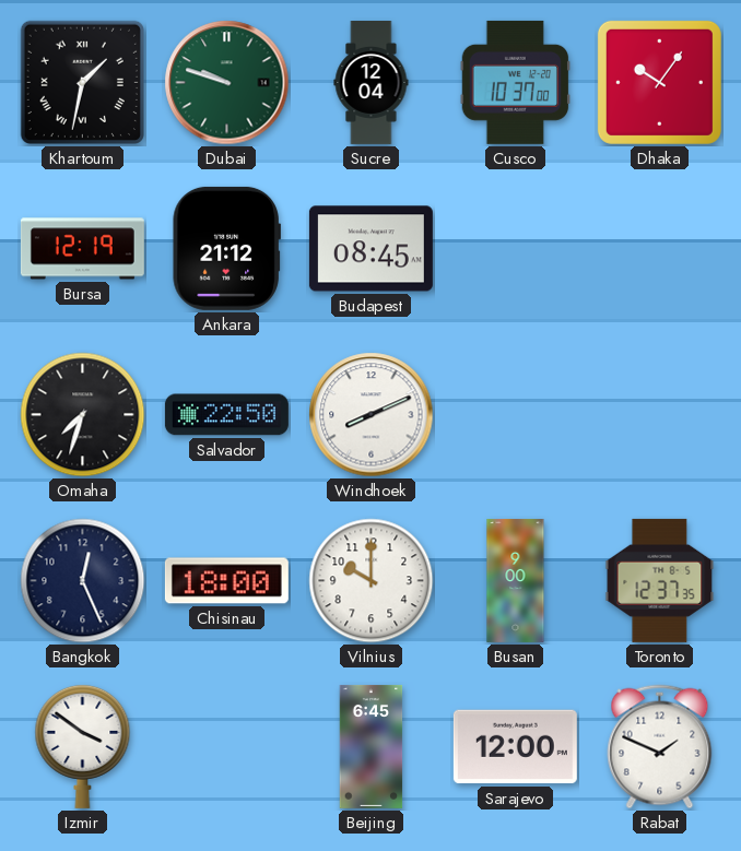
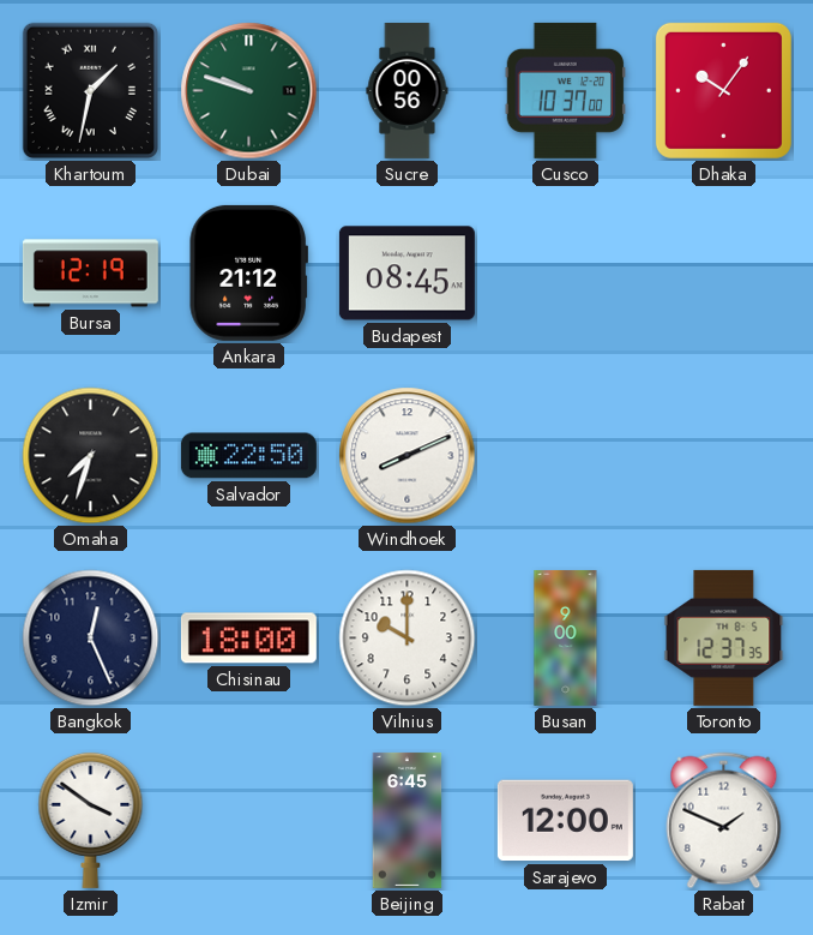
Sucre: 12:04 -> 00:56 (408, 90)
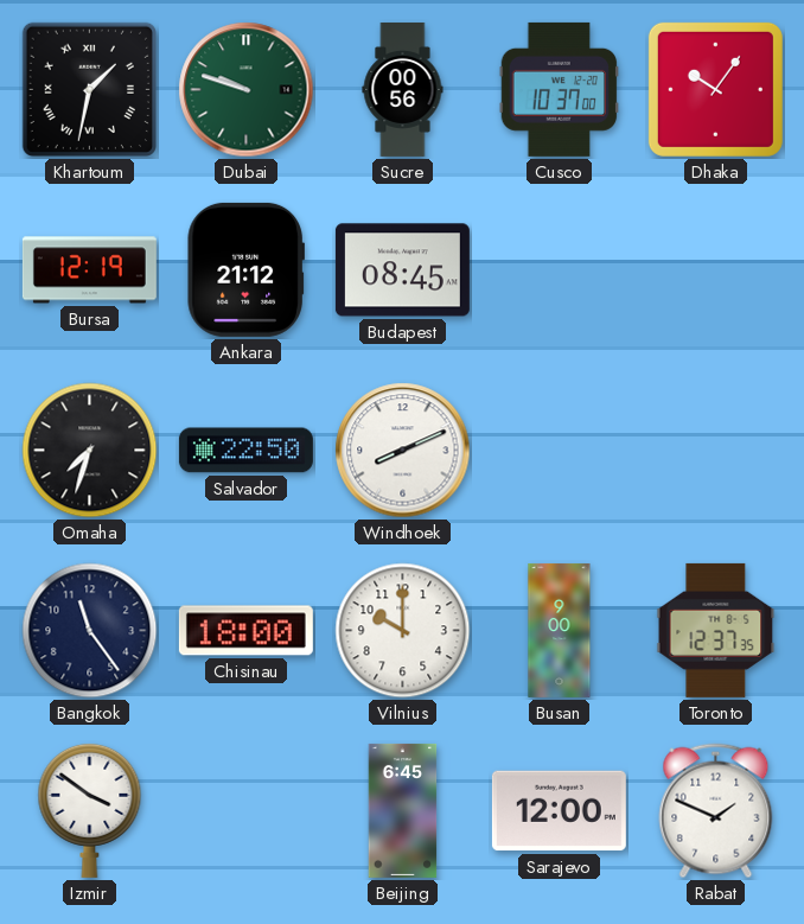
Bangkok: 12:26 -> 11:24 (90, 631)
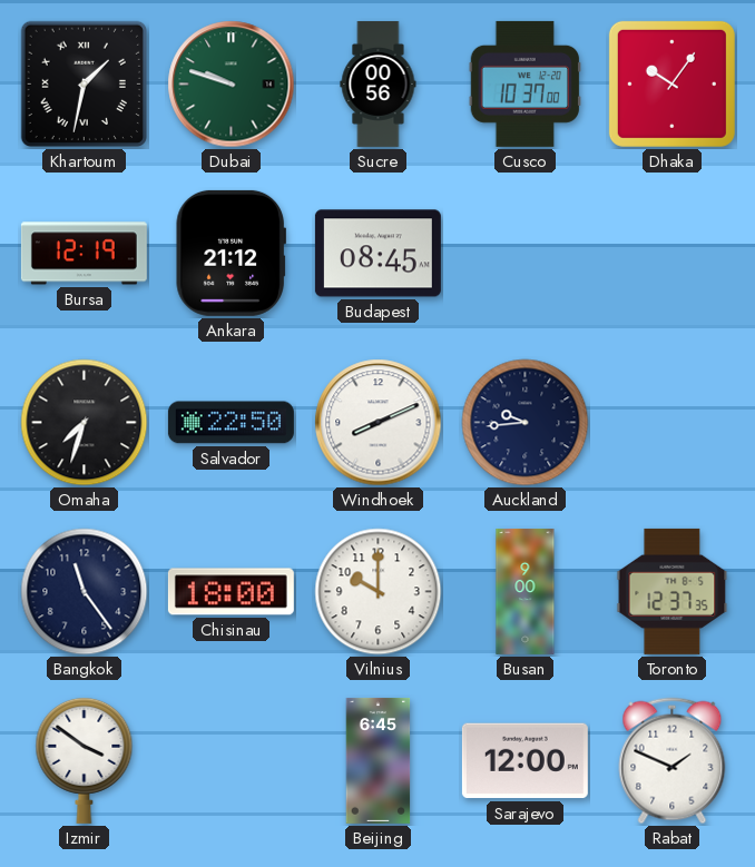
Auckland: none -> 9:44 (526, 423)
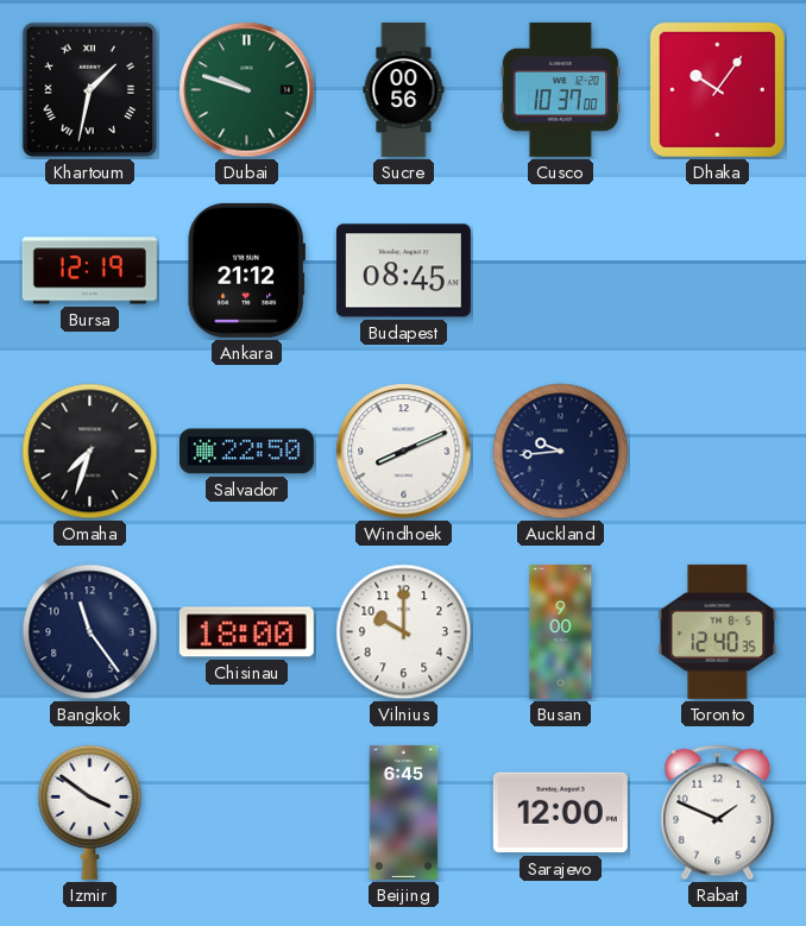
Toronto: 12:37 -> 12:40 (718, 631)
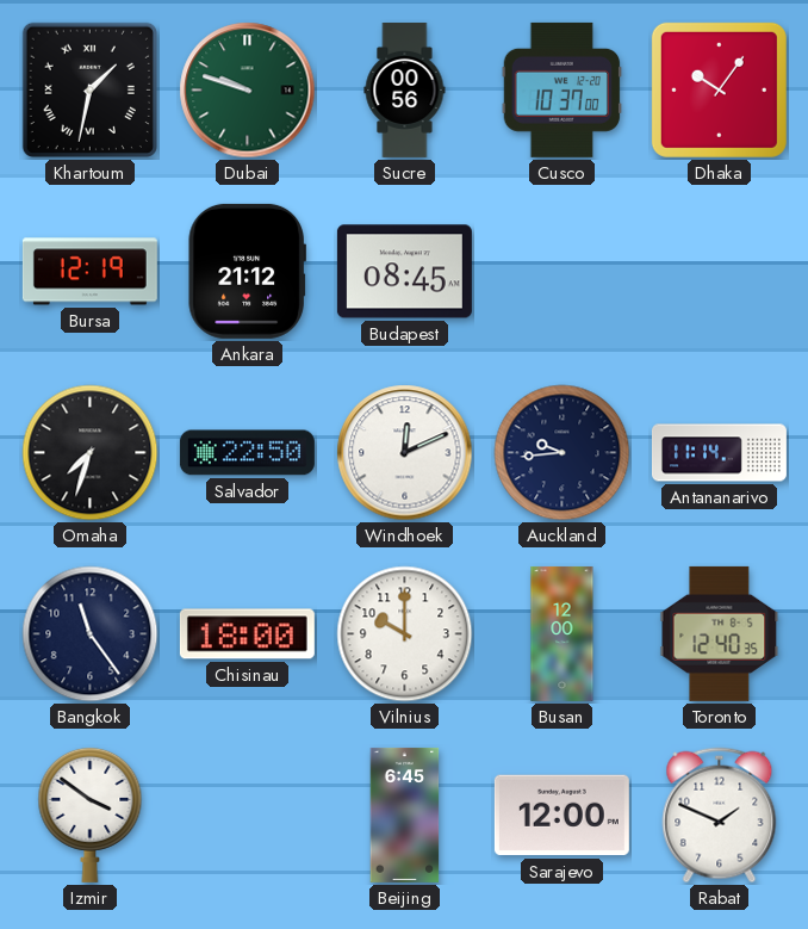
Windhoek: 8:11 -> 12:11 (405, 453)
Antananarivo: none -> 11:14 (719, 453)
Busan: 9:00 -> 12:00 (563, 633)
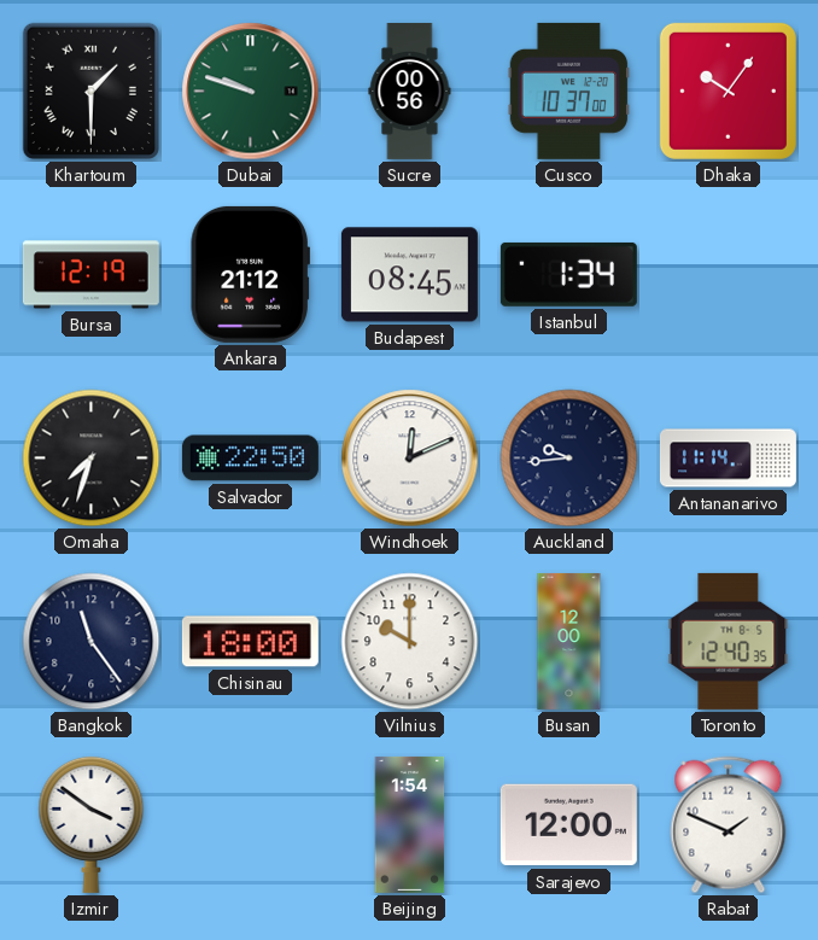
Khartoum: 1:32 -> 1:30 (90, 91)
Istanbul: none -> 1:34 (568, 274)
Beijing: 6:45 -> 1:54 (410, 824)
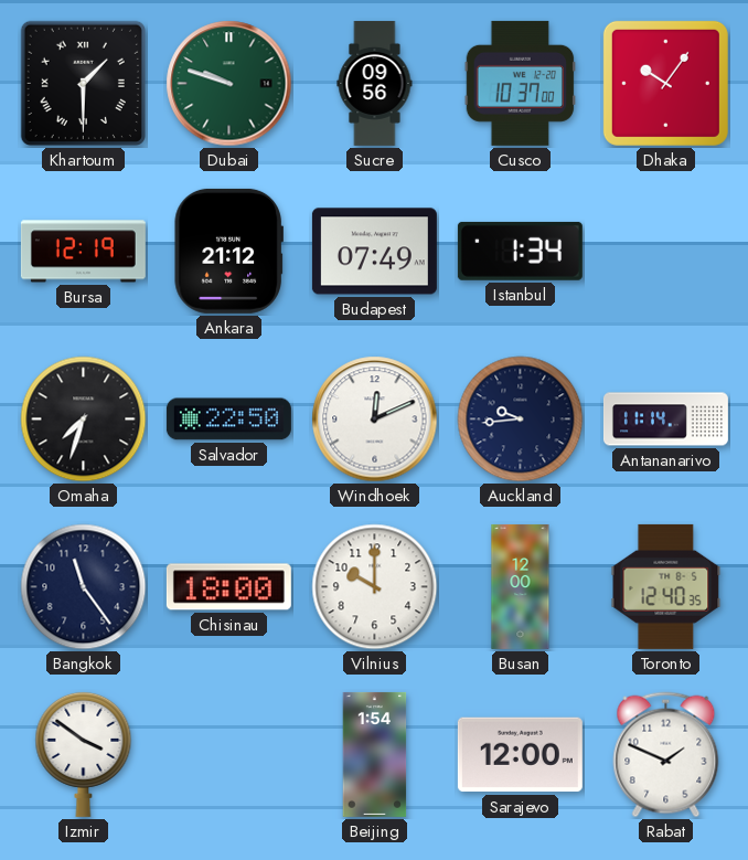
Sucre: 00:56 -> 09:56 (375, 83)
Budapest: 08:45 -> 07:49 (374, 252)
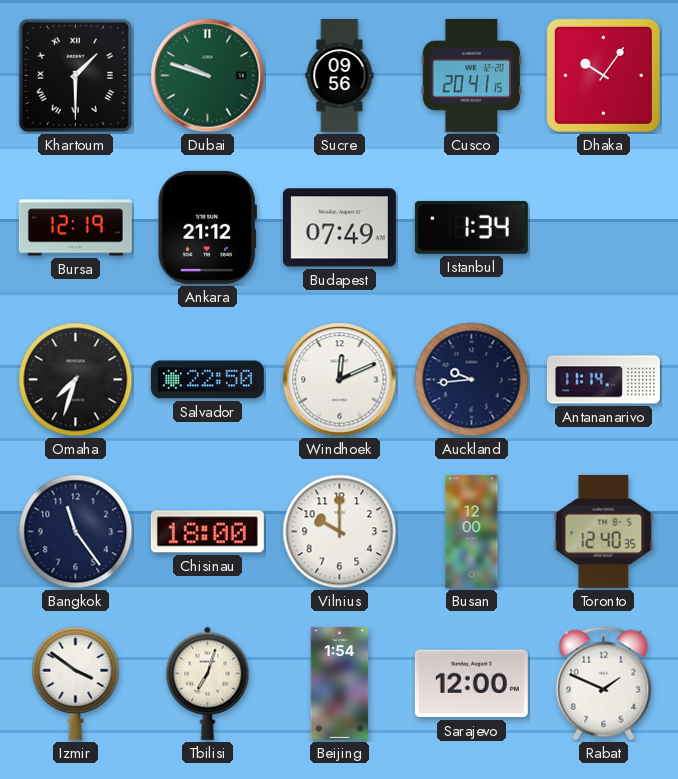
Cusco: 10:37 -> 20:41 (472, 75)
Tbilisi: none -> 7:03 (208, 683)
